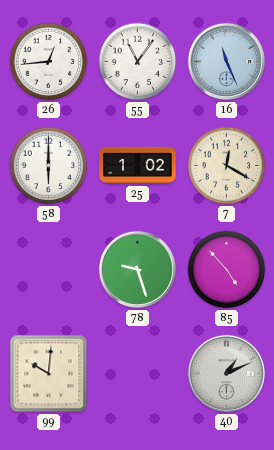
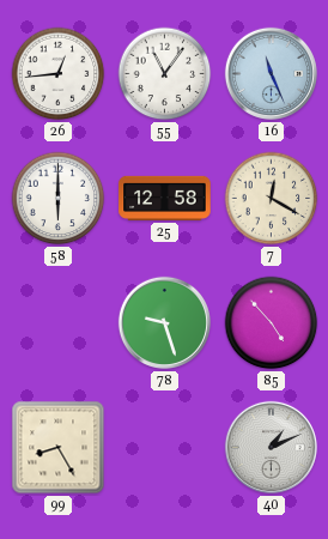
25: 1:02 -> 12:58 (165, 198)
99: 10:01 -> 8:25 (59, 448)
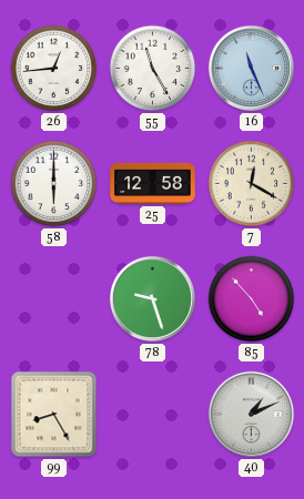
55: 11:06 -> 11:25 (153, 69)
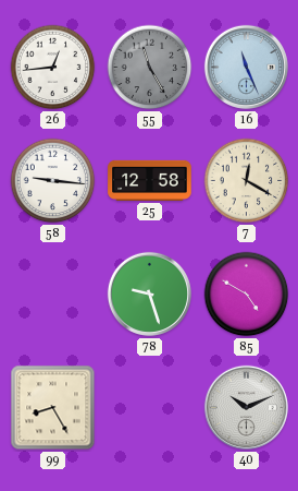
55 dial: white -> grey (150, 68)
58: 6:00 -> 9:16 (53, 181)
85: 4:53 -> 4:50 (247, 295)
40: 1:11 -> 10:11 (246, 407)
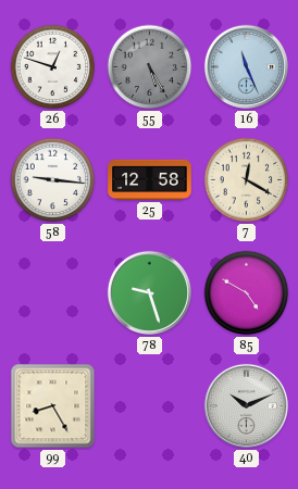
26: 12:44 -> 12:48 (53, 67)
55: 11:25 -> 5:25 (150, 67)
